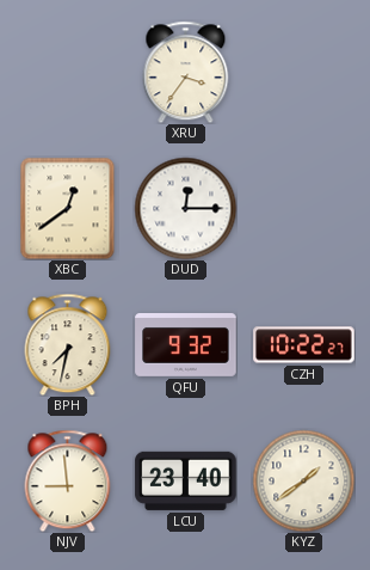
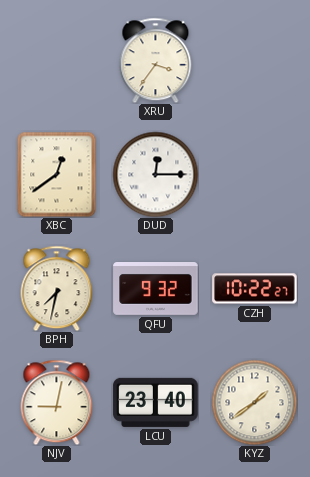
NJV: 8:59 -> 9:02 (57, 402)
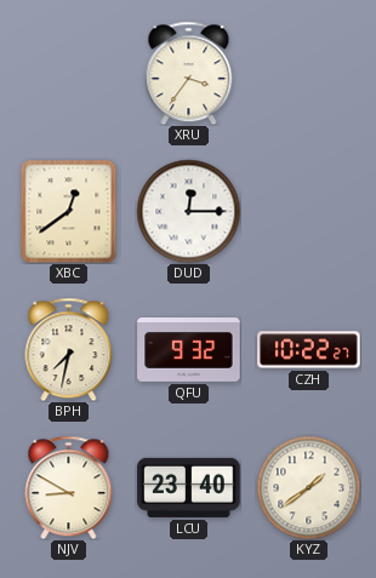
NJV: 9:02 -> 8:50 (69, 487)
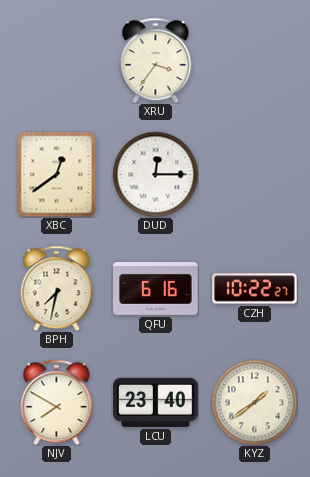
QFU: 9:32 -> 6:16 (156, 289)
NJV: 8:50 -> 7:50 (57, 402)
